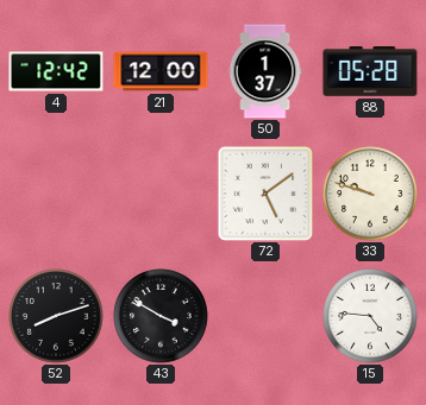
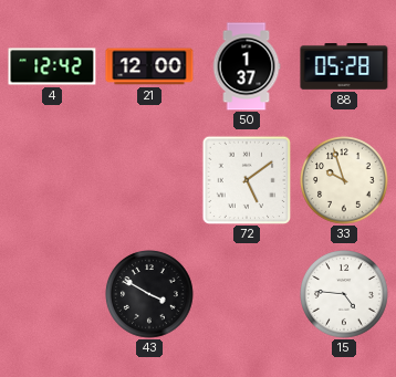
33: 9:48 -> 9:57 (345, 181)
52: 8:12 -> none (57, 317)
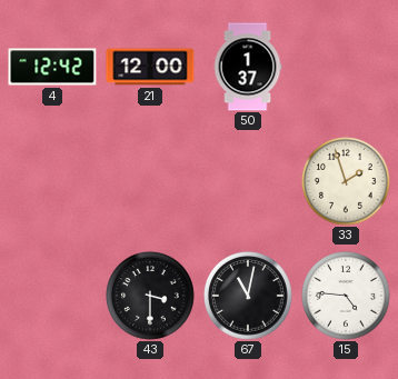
88: 05:28 -> none (344, 67)
72: 5:09 -> none (246, 179)
33: 9:57 -> 1:57 (347, 182)
43: 3:50 -> 3:30 (151, 297)
67: none -> 11:02 (249, 297)
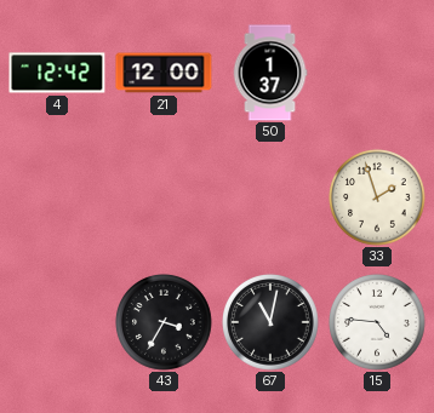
43: 3:30 -> 3:35 (165, 323)
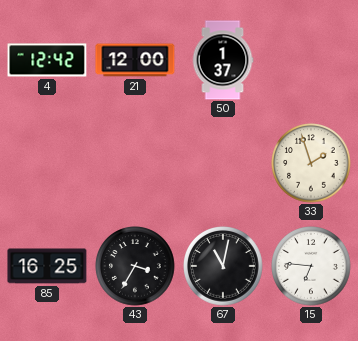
85: none -> 16:25 (47, 266)
15: 4:46 -> 6:46 (312, 267)
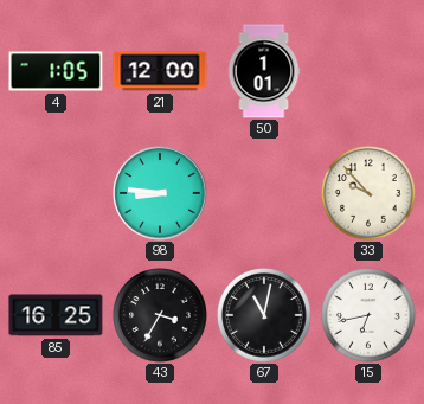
4: 12:42 -> 1:05 (56, 71)
50: 1:37 -> 1:01 (264, 71)
98: none -> 8:46 (160, 193)
33: 1:57 -> 9:53 (370, 194)
15: 6:46 -> 6:43 (370, 316)
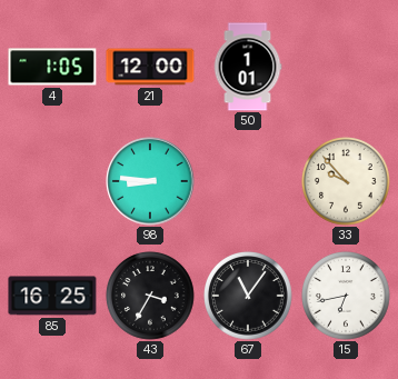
67: 11:02 -> 11:06 (249, 297)
